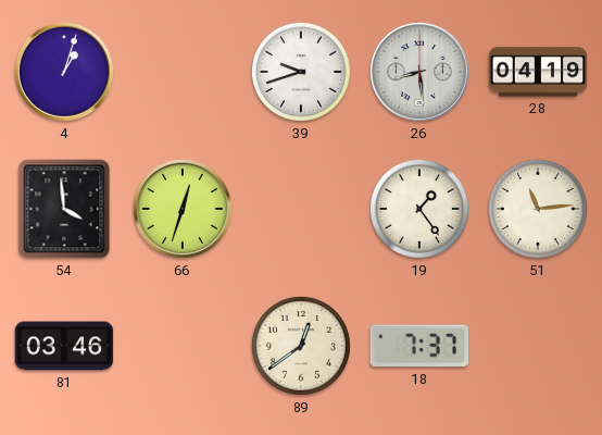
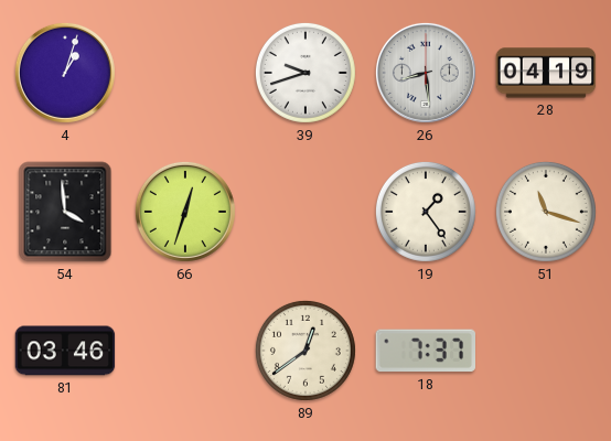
51: 11:14 -> 11:18 (546, 212)
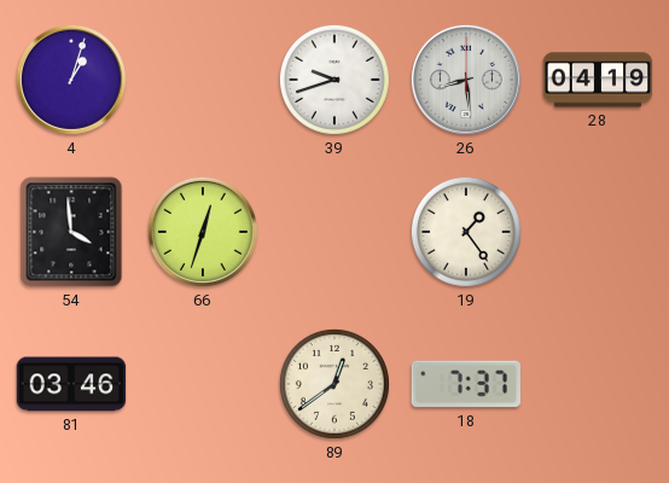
51: 11:18 -> none (546, 212)
